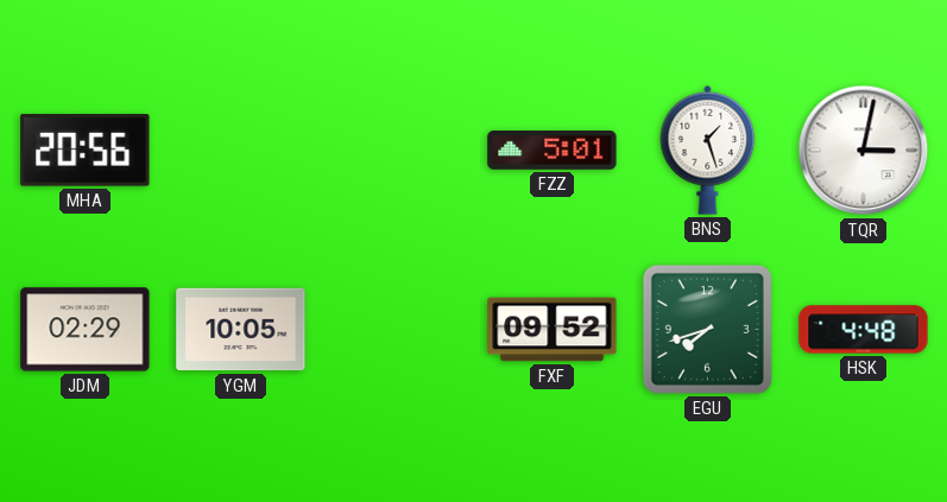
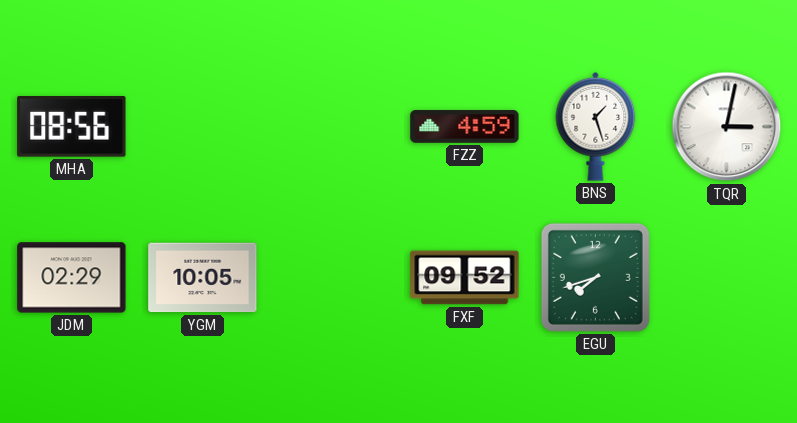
MHA: 20:56 -> 08:56 (72, 127)
FZZ: 5:01 -> 4:59 (465, 127)
HSK: 4:48 -> none (864, 330)
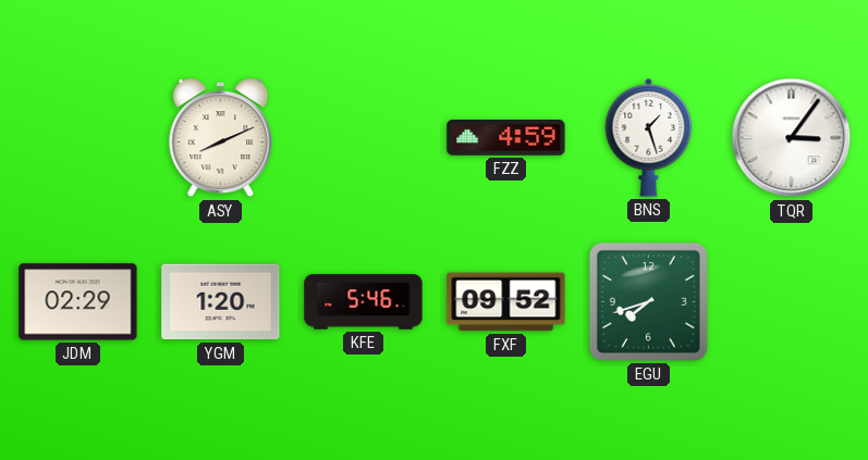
MHA: 08:56 -> none (72, 127)
ASY: none -> 8:11 (221, 138)
TQR: 3:02 -> 3:06 (792, 138)
YGM: 10:05 -> 1:20 (221, 302)
KFE: none -> 5:46 (364, 302)
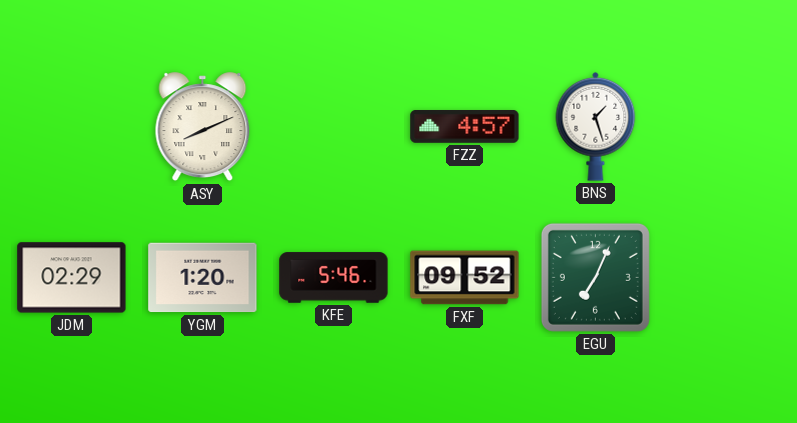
FZZ: 4:59 -> 4:57 (465, 127)
TQR: 3:06 -> none (792, 138)
EGU: 7:42 -> 7:04 (595, 277)
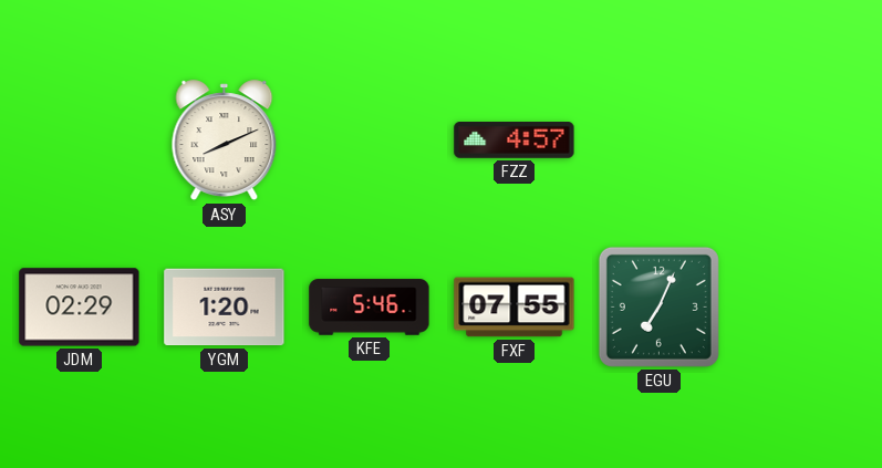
BNS: 1:27 -> none (596, 126)
FXF: 09:52 -> 07:55 (515, 308)
